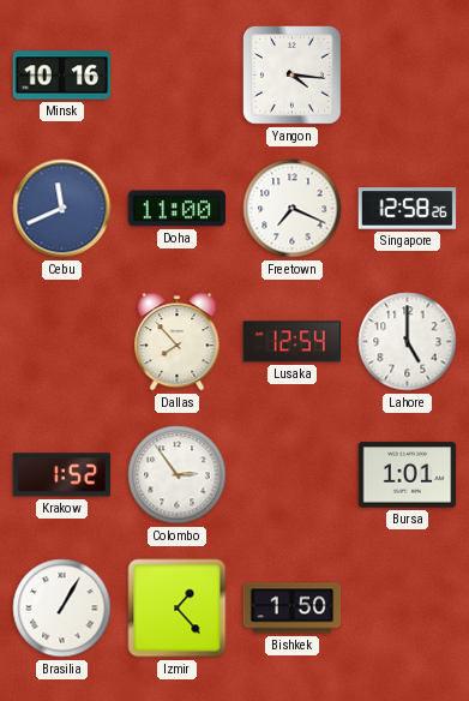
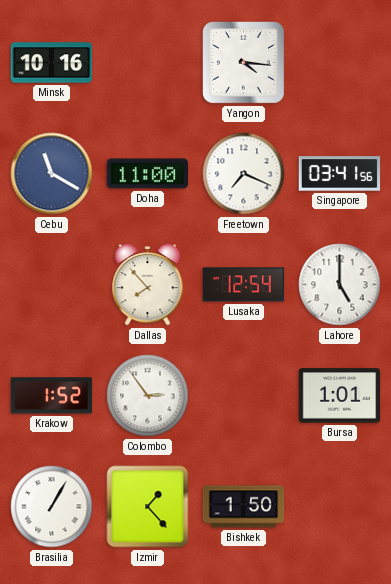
Cebu: 11:41 -> 11:20 (52, 174)
Singapore: 12:58 -> 03:41 (340, 174)
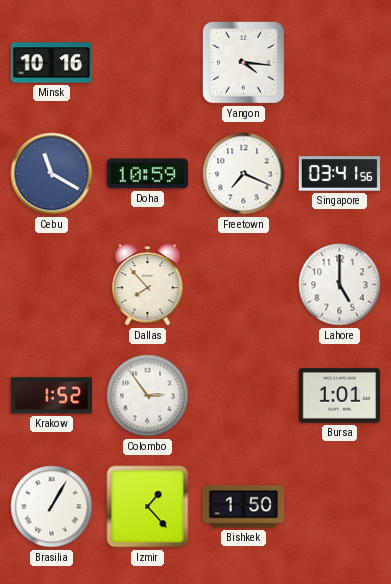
Doha: 11:00 -> 10:59 (148, 174)
Lusaka: 12:54 -> none (244, 285)
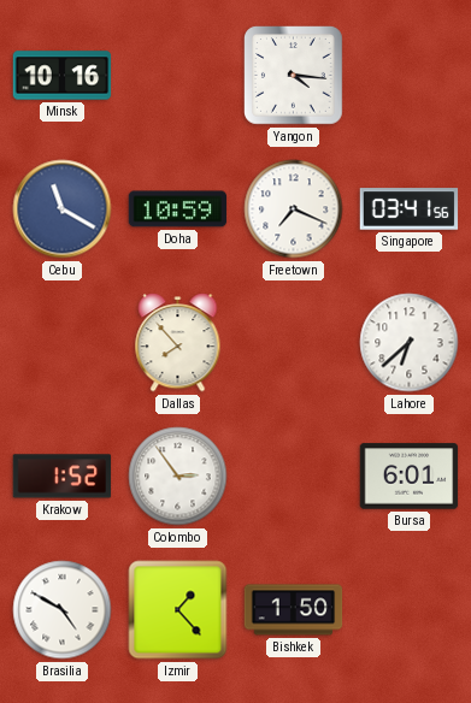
Lahore: 5:00 -> 6:38 (410, 343)
Bursa: 1:01 -> 6:01 (410, 477)
Brasilia: 1:05 -> 4:50 (63, 610)
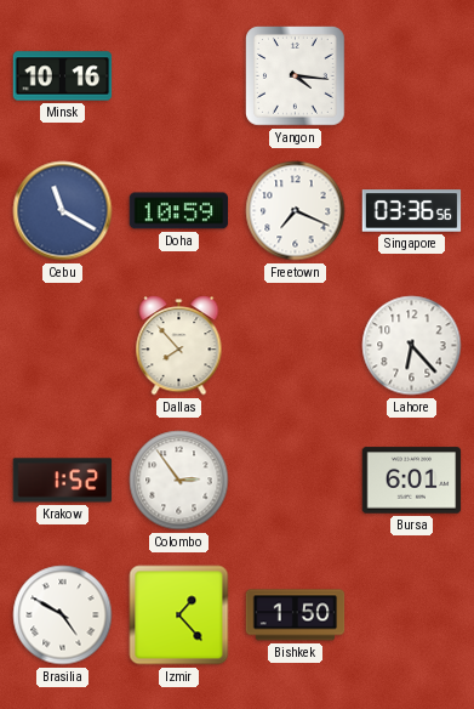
Singapore: 03:41 -> 03:36 (412, 211)
Lahore: 6:38 -> 6:23 (412, 346)
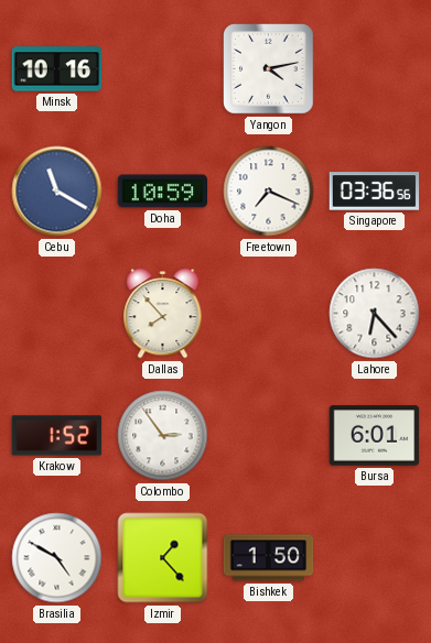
Yangon: 4:16 -> 4:13 (269, 69)
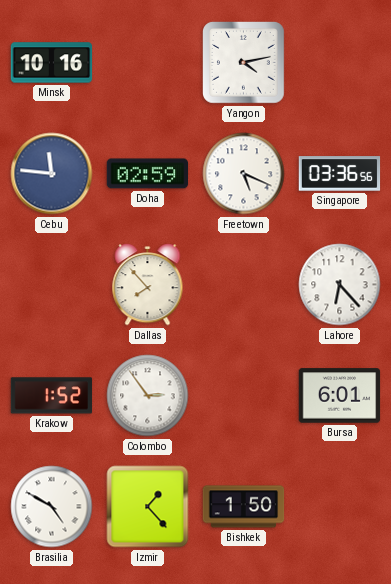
Cebu: 11:20 -> 11:46 (52, 174)
Doha: 10:59 -> 02:59 (148, 174)
Freetown: 7:19 -> 5:19 (244, 174)
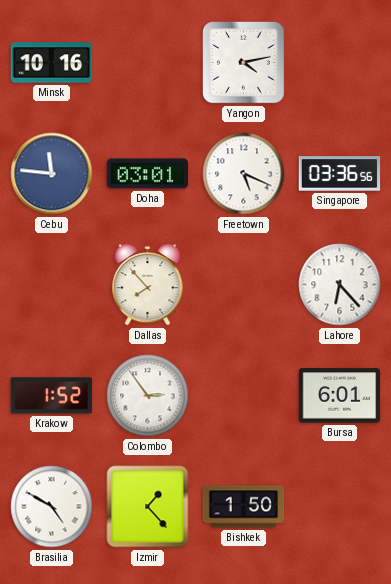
Doha: 02:59 -> 03:01 (148, 174)
